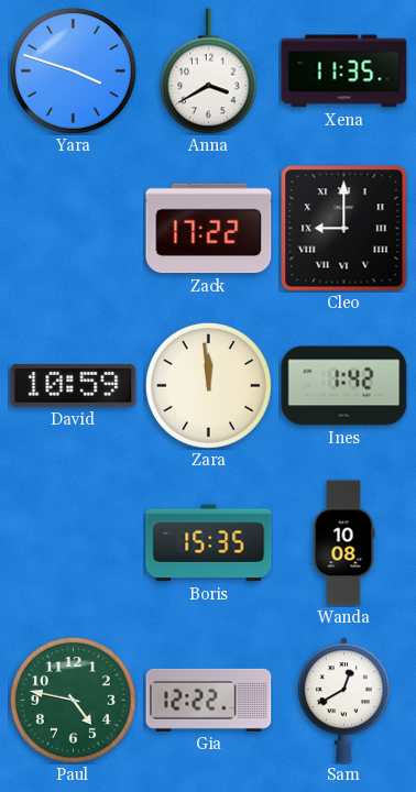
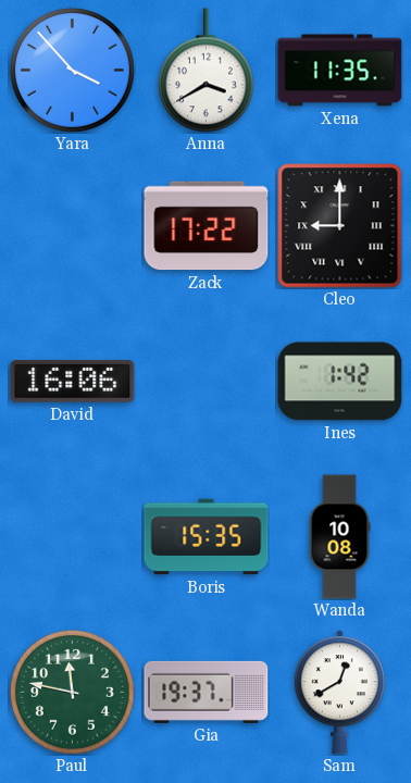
Yara: 3:48 -> 3:53 (72, 70)
David: 10:59 -> 16:06 (73, 382)
Zara: 11:59 -> none (208, 385)
Paul: 4:47 -> 11:47 (72, 692)
Gia: 12:22 -> 19:37 (207, 692)
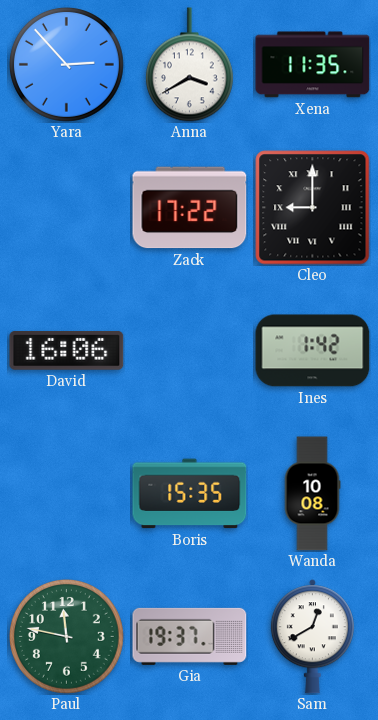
Yara: 3:53 -> 2:53 (66, 64)
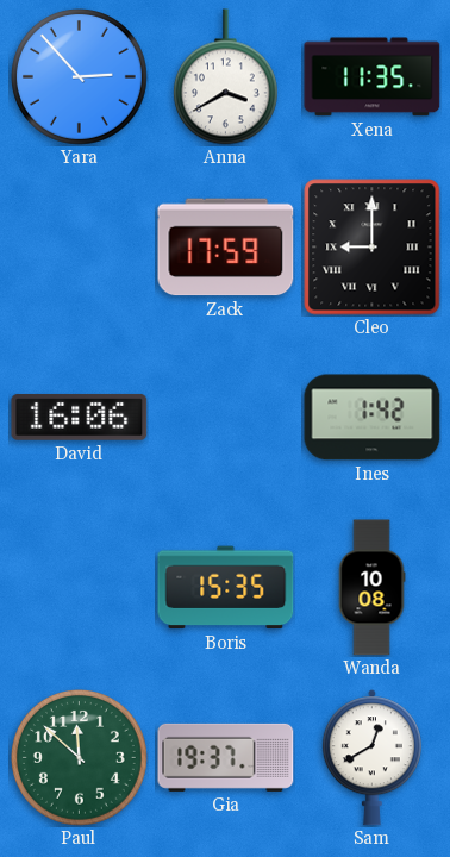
Zack: 17:22 -> 17:59 (226, 248)
Paul: 11:47 -> 11:52 (79, 757)
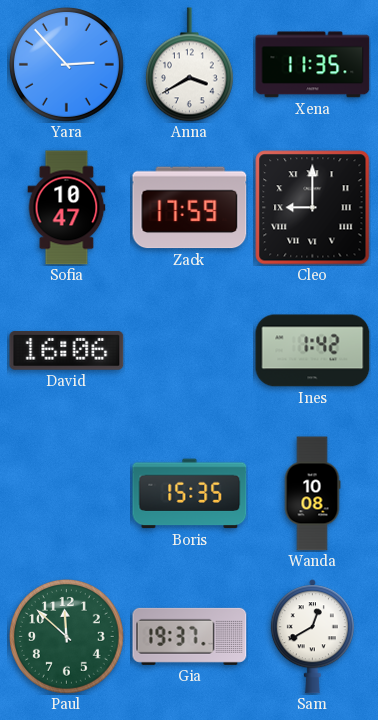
Sofia: none -> 10:47 (67, 208)
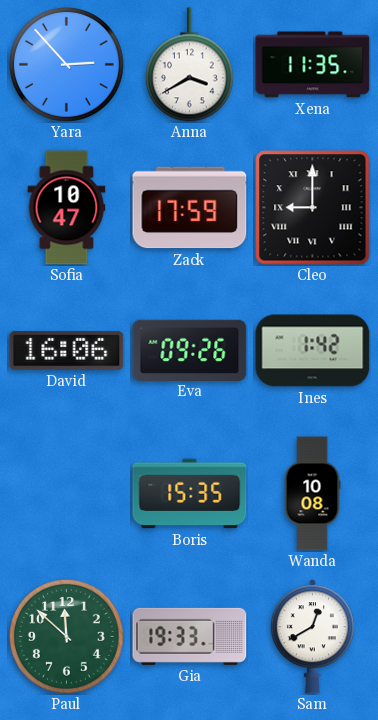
Eva: none -> 09:26 (190, 350)
Gia: 19:37 -> 19:33 (190, 636)
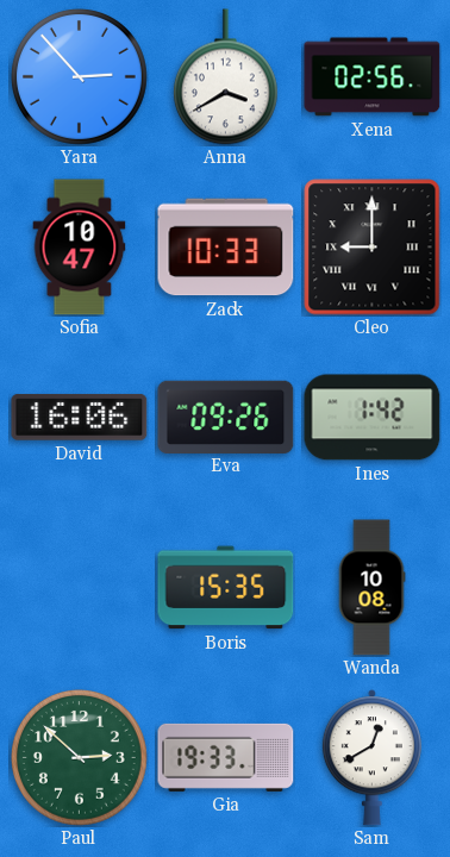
Xena: 11:35 -> 02:56 (373, 77)
Zack: 17:59 -> 10:33 (226, 248)
Paul: 11:52 -> 2:52 (79, 757)
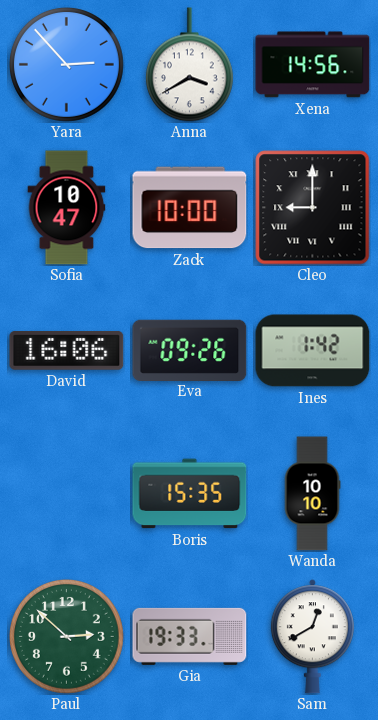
Xena: 02:56 -> 14:56 (313, 65)
Zack: 10:33 -> 10:00 (190, 208)
Wanda: 10:08 -> 10:10 (312, 494)
